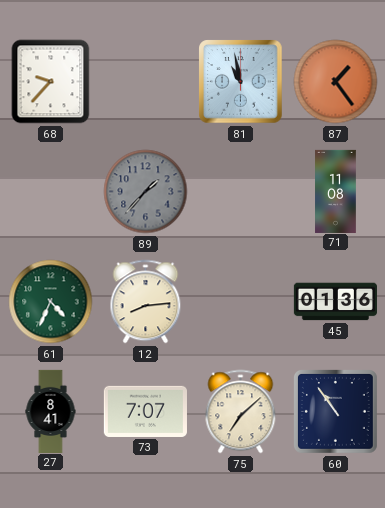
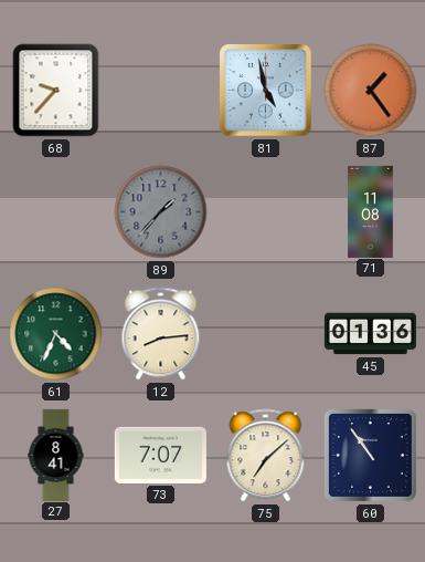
81: 10:58 -> 4:58 (266, 91)
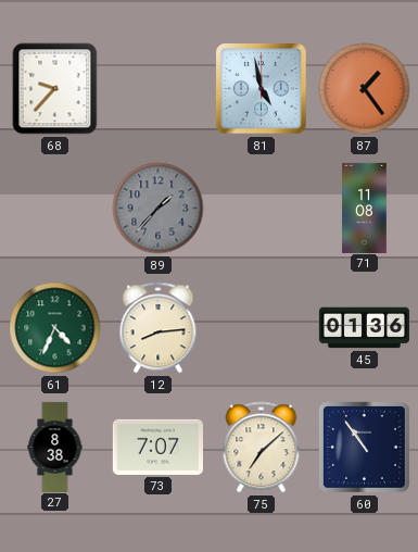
27: 8:41 -> 8:38 (55, 447)
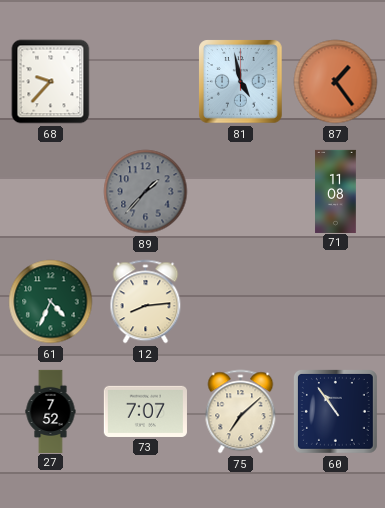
45: 01:36 -> none (364, 328)
27: 8:38 -> 7:52 (51, 411)
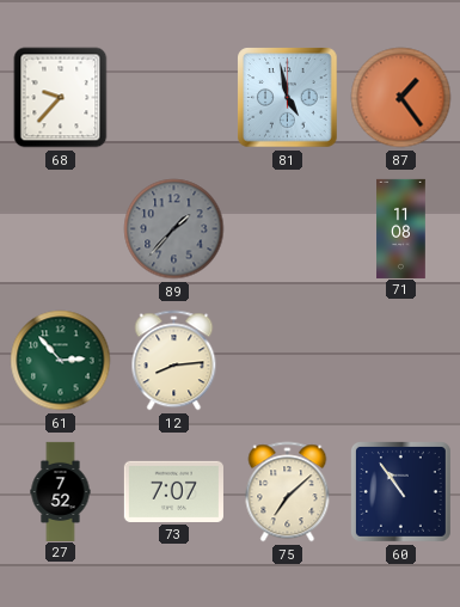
61: 4:34 -> 2:53 (61, 361)
